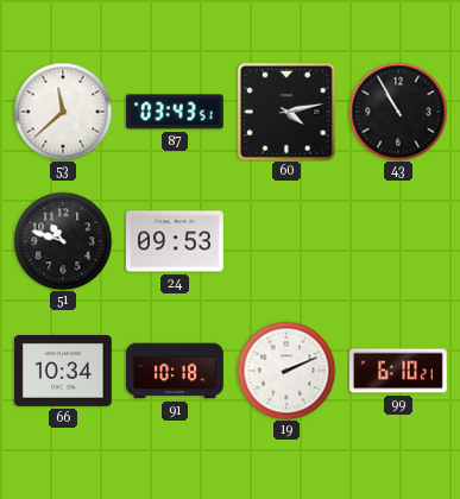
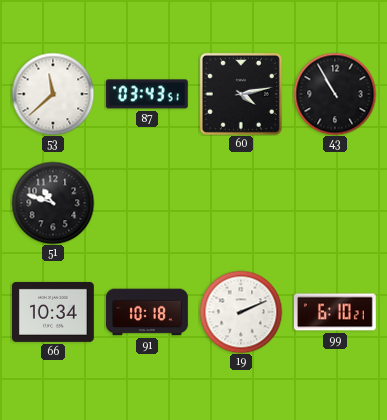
24: 09:53 -> none (176, 241)
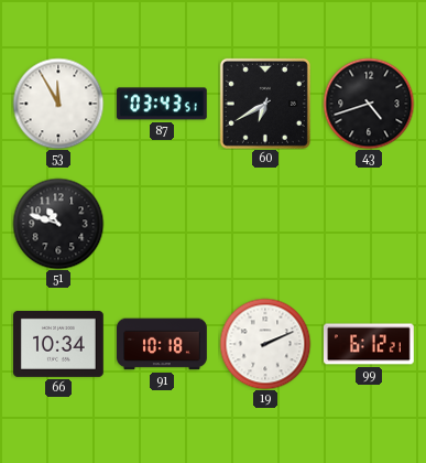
53: 11:38 -> 11:55 (58, 104)
60: 4:13 -> 6:40 (265, 104)
43: 10:55 -> 4:42 (369, 104)
99: 6:10 -> 6:12 (370, 344)
